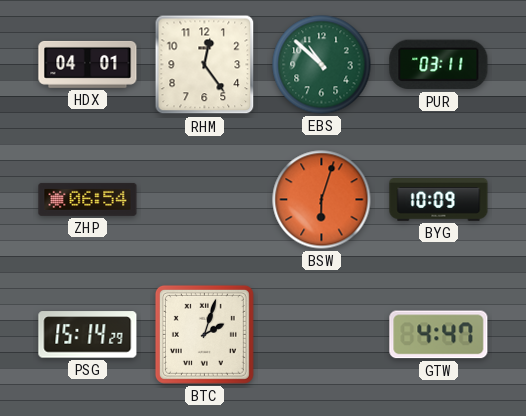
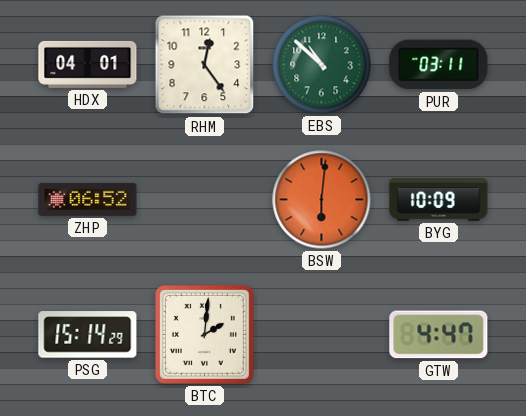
ZHP: 06:54 -> 06:52 (88, 199)
BSW: 6:03 -> 6:01 (322, 200)
BTC: 2:03 -> 2:01 (204, 334)
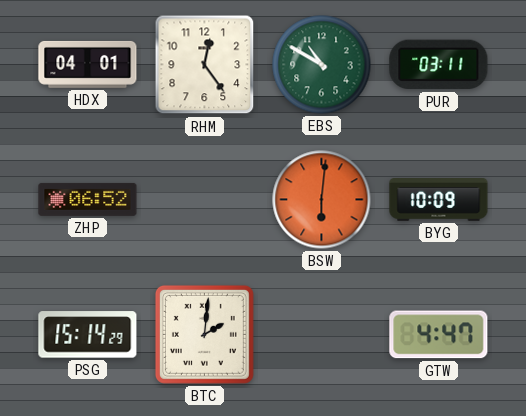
EBS: 10:52 -> 10:50 (322, 65)
